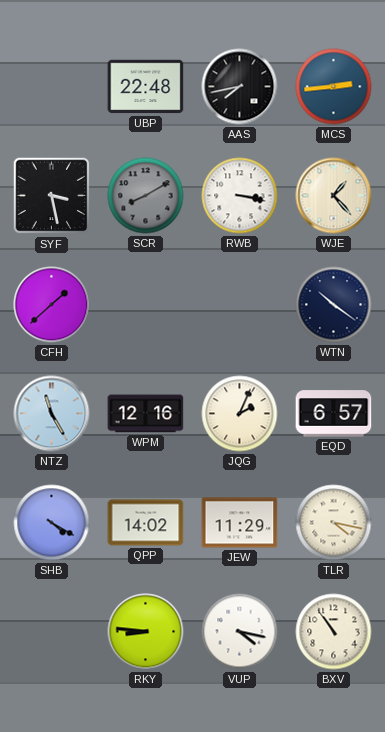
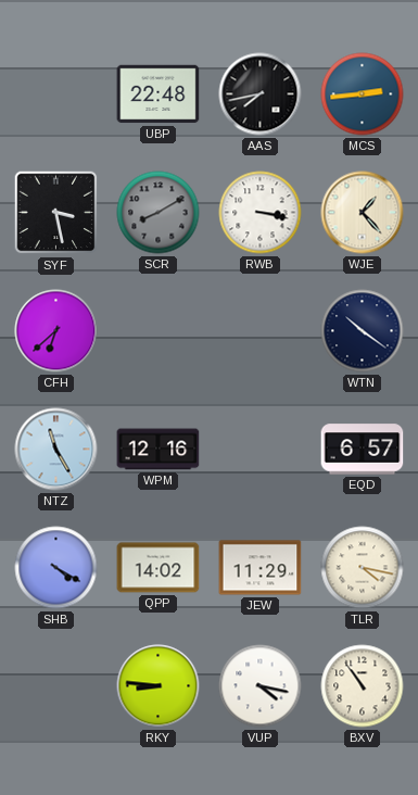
CFH: 1:38 -> 6:38 (56, 331)
JQG: 2:04 -> none (240, 414)
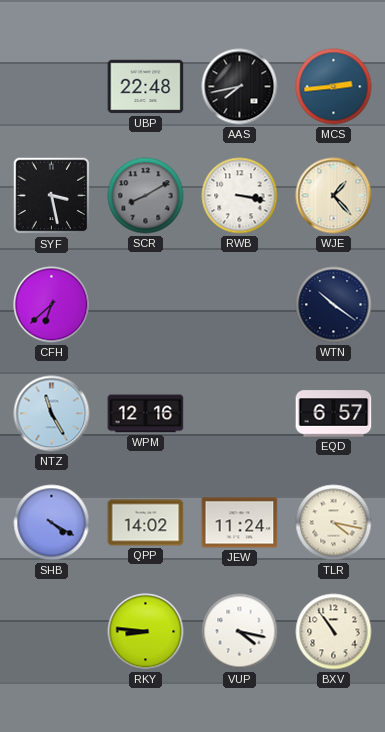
JEW: 11:29 -> 11:24 (240, 523)
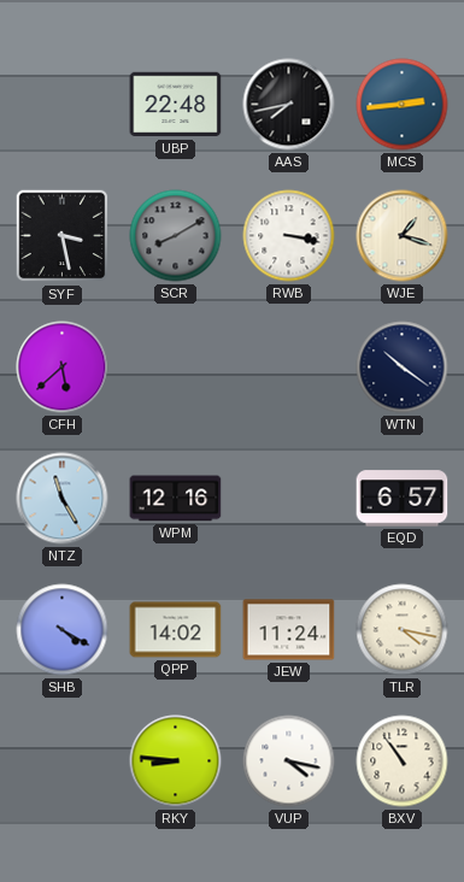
WJE: 1:23 -> 1:18 (403, 236)
CFH: 6:38 -> 5:38 (63, 367)
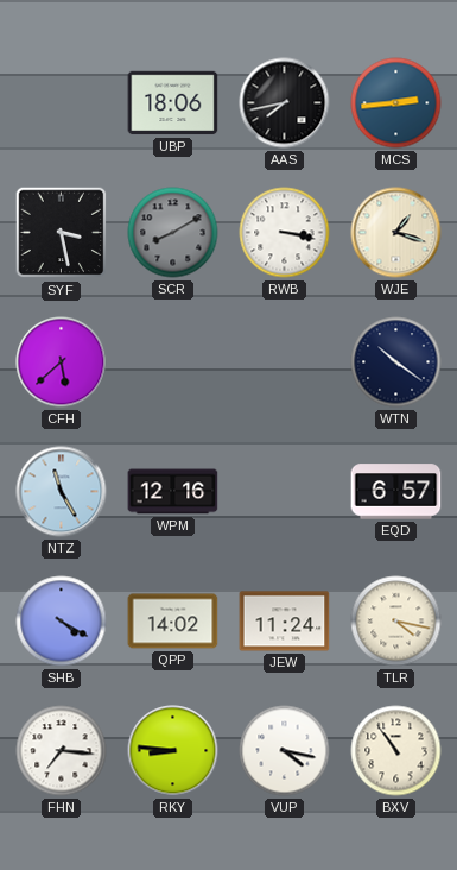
UBP: 22:48 -> 18:06 (173, 103)
FHN: none -> 7:16 (62, 751)
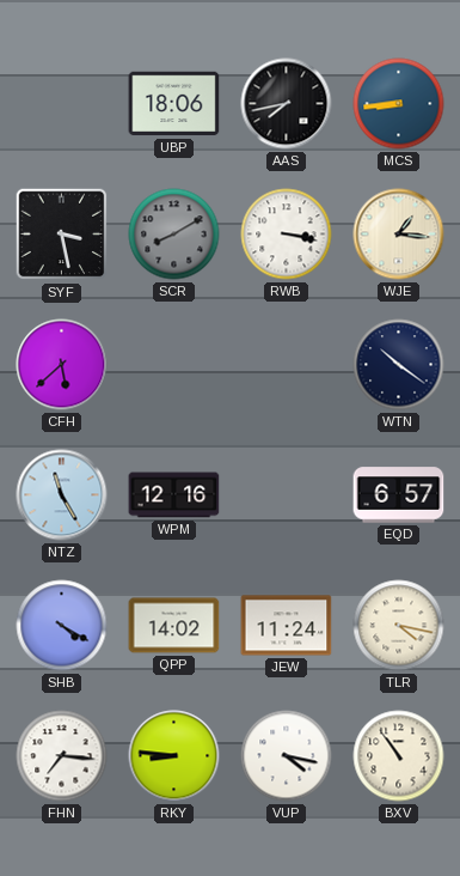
MCS: 2:44 -> 8:44 (399, 104)
WJE: 1:18 -> 1:16 (399, 235)
